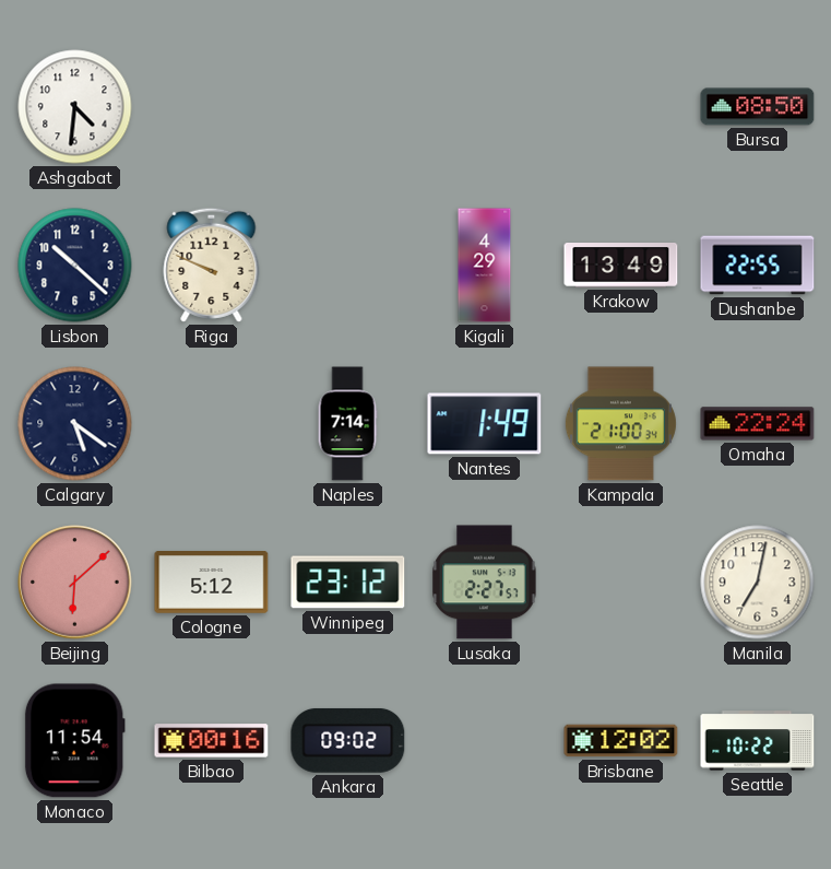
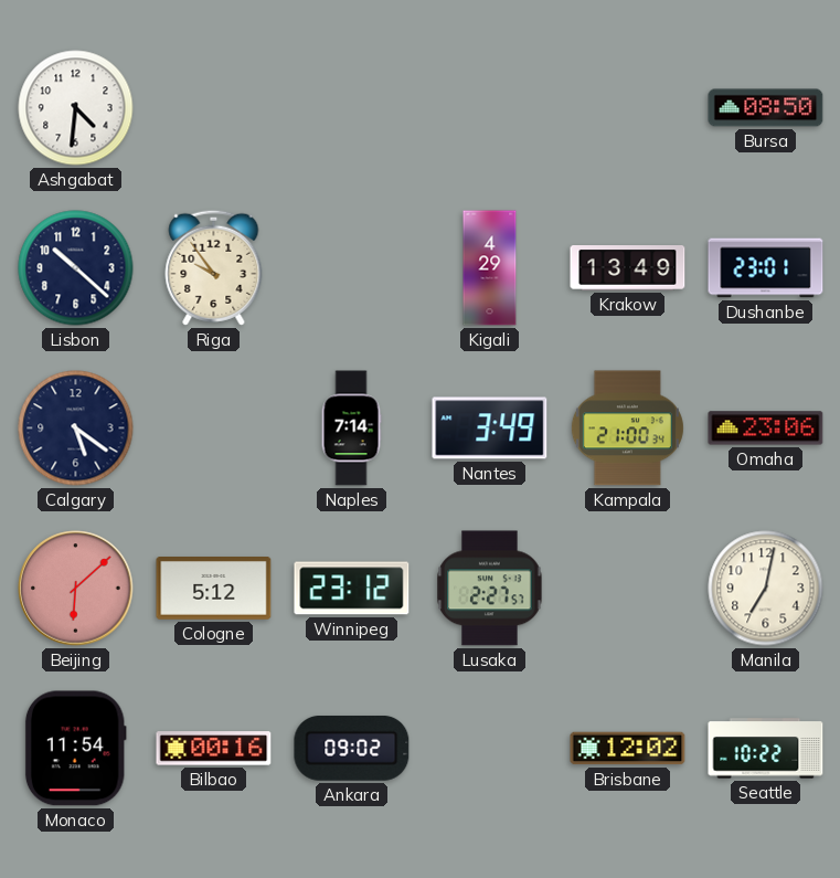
Riga: 9:49 -> 9:54 (214, 267)
Dushanbe: 22:55 -> 23:01 (766, 268)
Nantes: 1:49 -> 3:49 (490, 429)
Omaha: 22:24 -> 23:06 (766, 429)
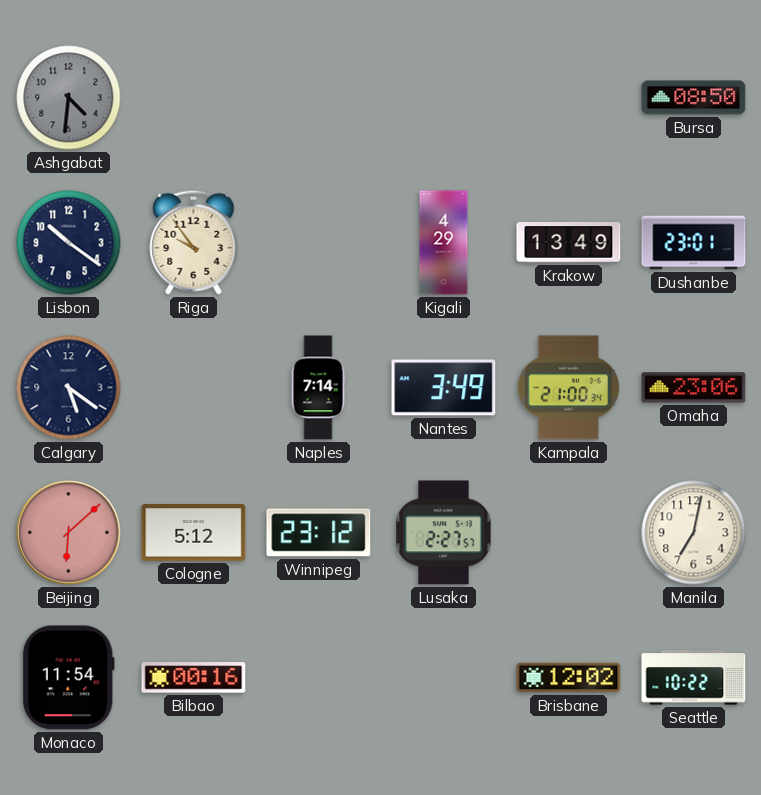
Ashgabat dial: white -> grey (69, 98)
Lisbon: 10:22 -> 10:21 (69, 243)
Ankara: 09:02 -> none (352, 749)
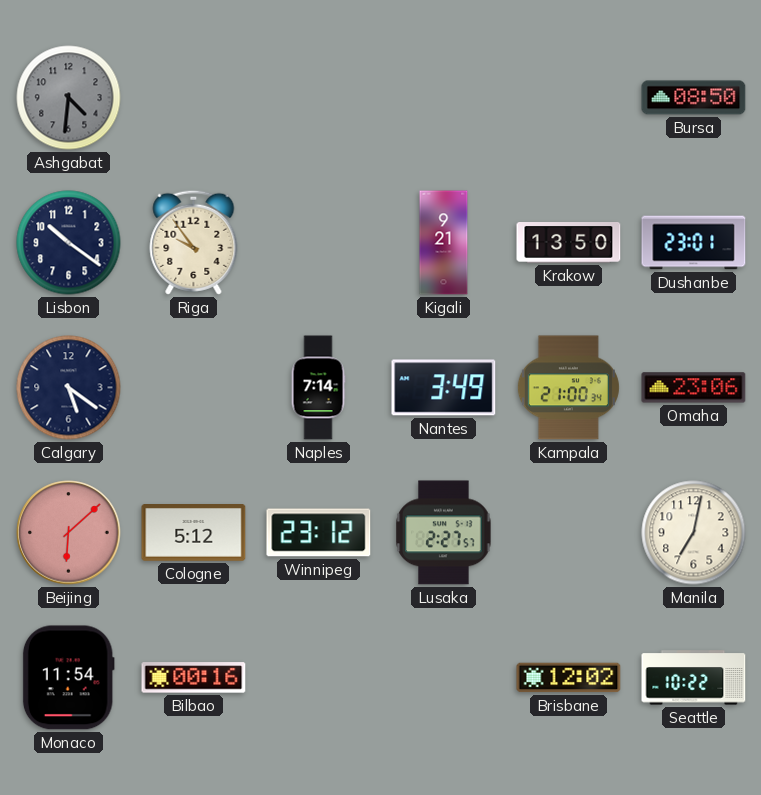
Kigali: 4:29 -> 9:21 (444, 243)
Krakow: 13:49 -> 13:50 (569, 243)
